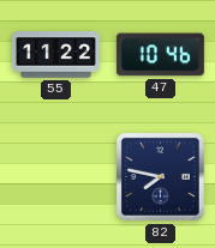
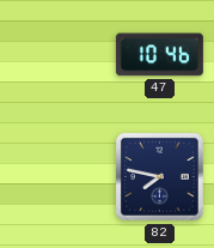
55: 11:22 -> none (55, 55)
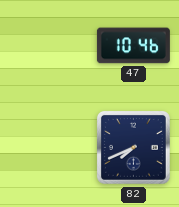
82: 7:47 -> 7:41 (134, 148)
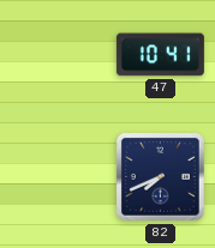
47: 10:46 -> 10:41 (160, 55)
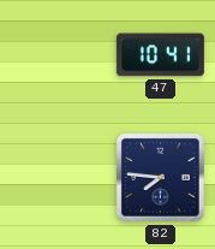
82: 7:41 -> 7:46 (161, 178)
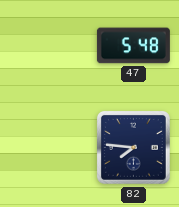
47: 10:41 -> 5:48 (133, 46)
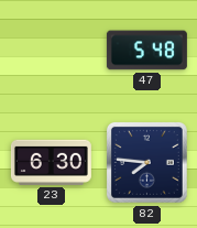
23: none -> 6:30 (51, 162)
